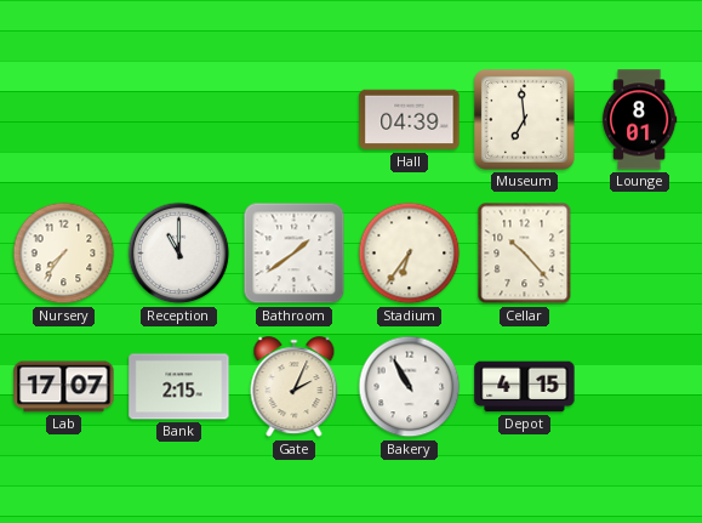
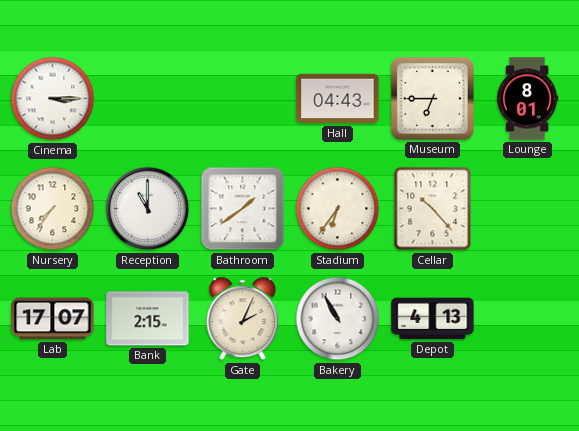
Cinema: none -> 3:15 (53, 99)
Hall: 04:39 -> 04:43 (338, 99)
Museum: 6:59 -> 6:45 (432, 98)
Depot: 4:15 -> 4:13 (433, 319)
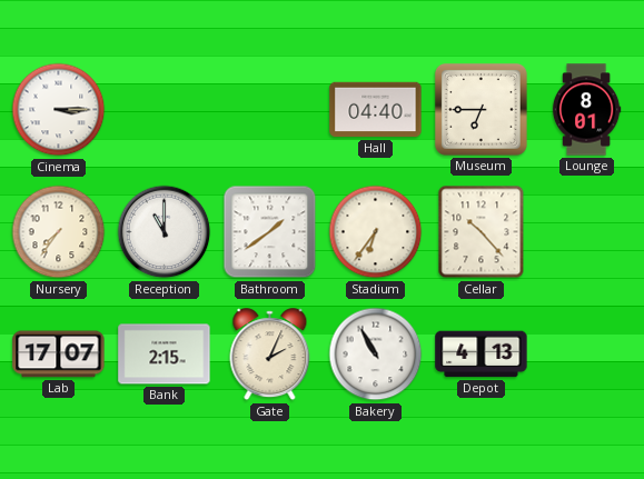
Hall: 04:43 -> 04:40 (376, 110)
